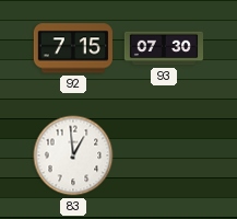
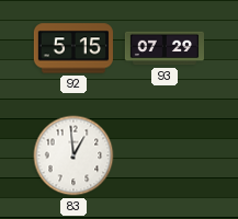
92: 7:15 -> 5:15 (73, 48)
93: 07:30 -> 07:29 (163, 48)
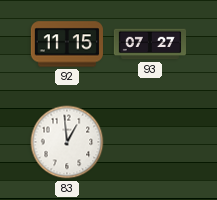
92: 5:15 -> 11:15 (67, 44)
93: 07:29 -> 07:27 (149, 44)
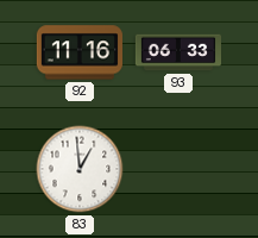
92: 11:15 -> 11:16 (80, 52)
93: 07:27 -> 06:33 (177, 52)
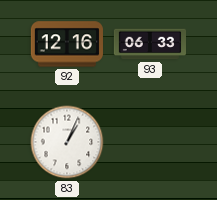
92: 11:16 -> 12:16 (67, 44)
83: 12:59 -> 1:04 (67, 142)
